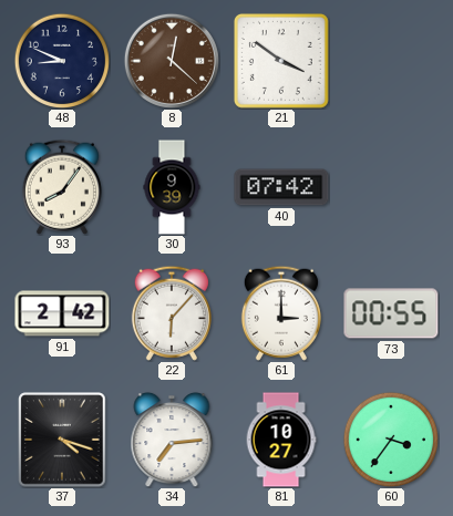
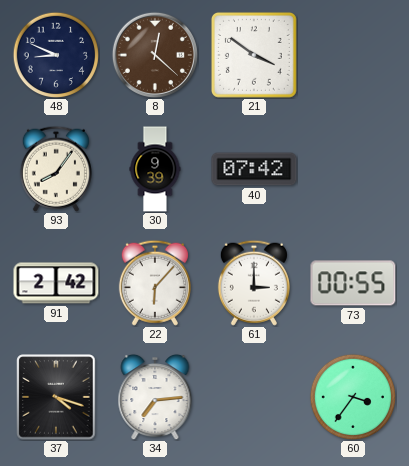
81: 10:27 -> none (281, 440)
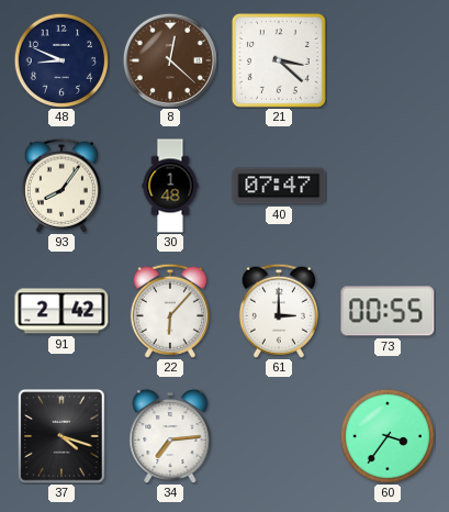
21: 3:51 -> 3:22 (279, 60)
30: 9:39 -> 1:48 (170, 186)
40: 07:42 -> 07:47 (279, 186)
